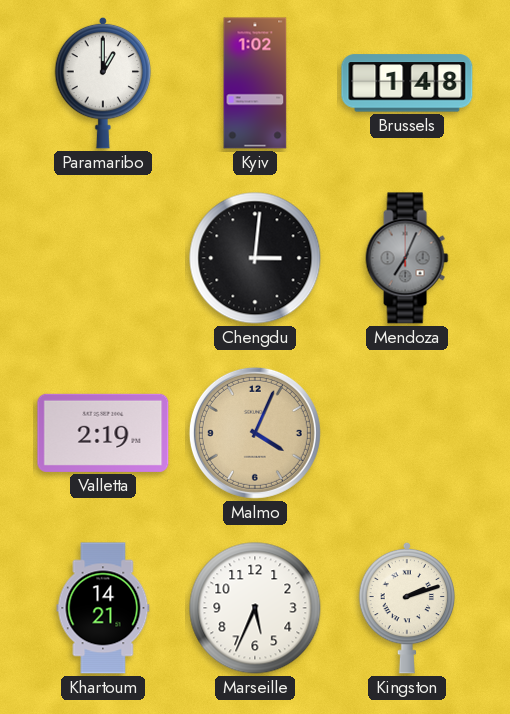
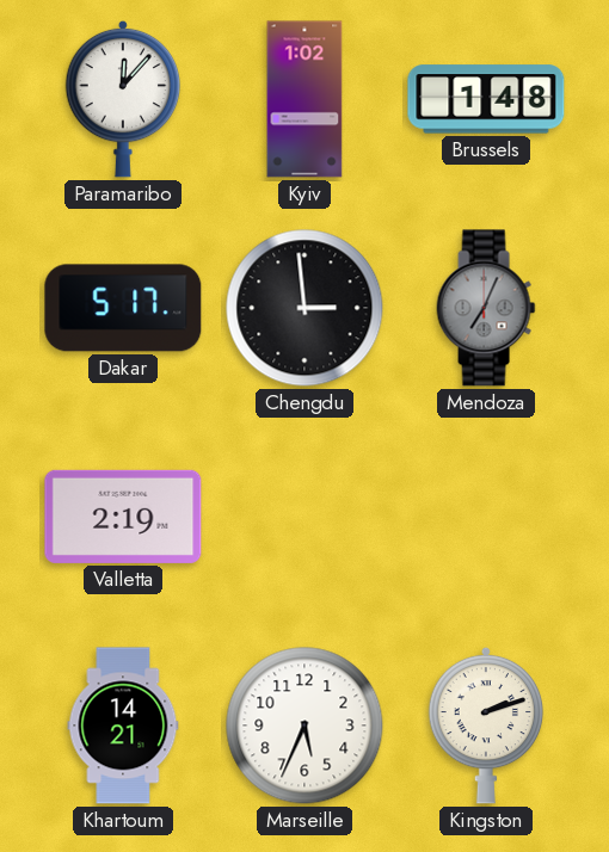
Paramaribo: 1:00 -> 12:07 (123, 99)
Dakar: none -> 5:17 (123, 308)
Chengdu: 3:01 -> 2:59 (304, 308)
Malmo: 4:04 -> none (255, 433)
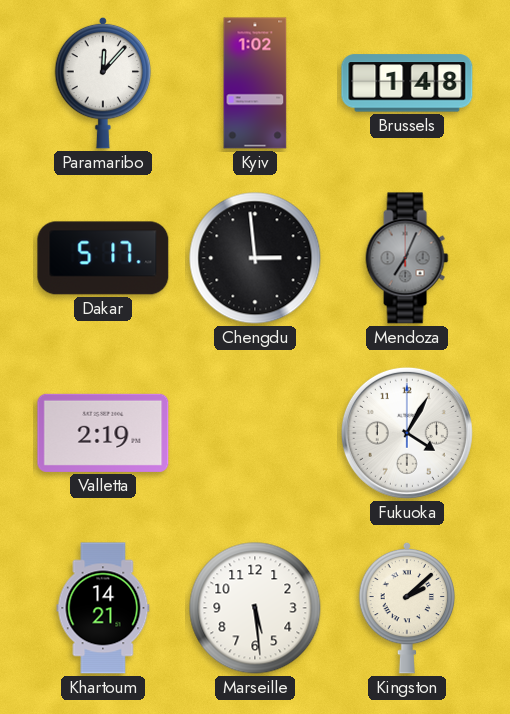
Fukuoka: none -> 4:05 (407, 433)
Marseille: 5:34 -> 5:29 (255, 608)
Kingston: 2:12 -> 2:08 (407, 608)
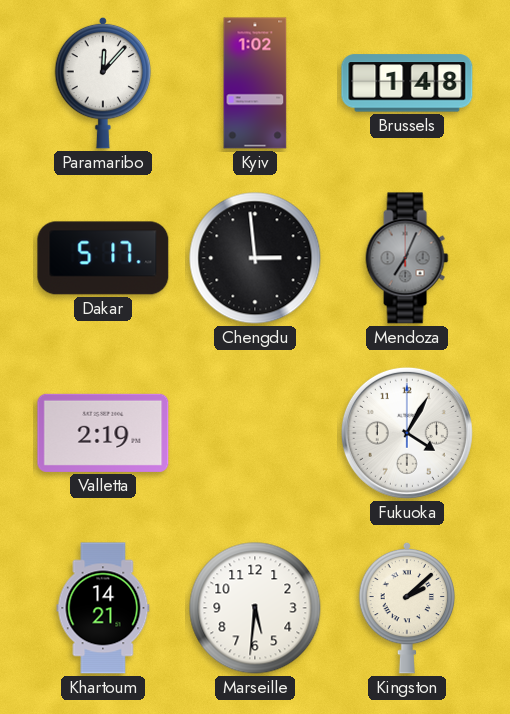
Marseille: 5:29 -> 5:31 (255, 608)
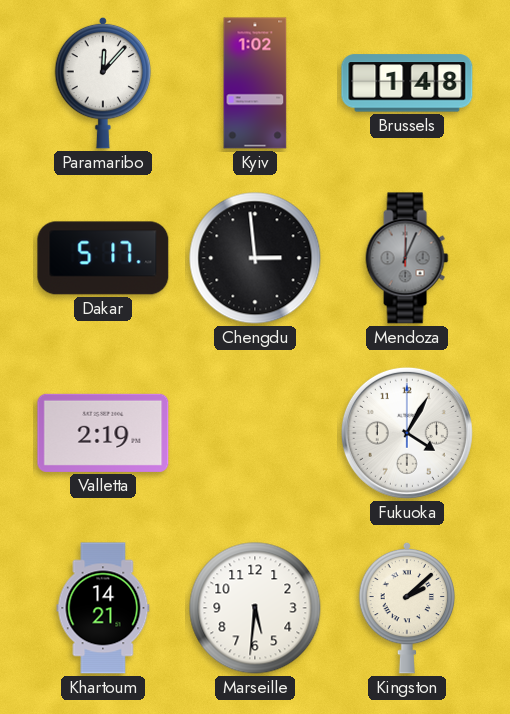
Mendoza: 7:04 -> 12:04 (407, 258)
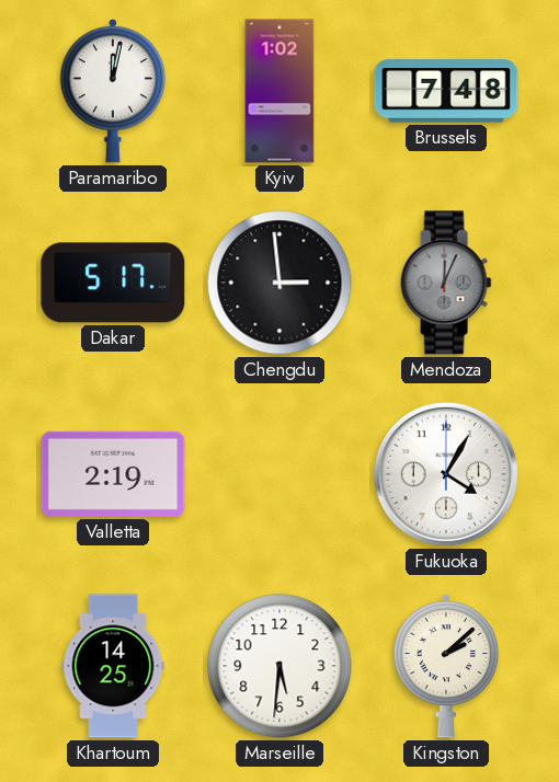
Paramaribo: 12:07 -> 12:02 (113, 91)
Brussels: 1:48 -> 7:48 (446, 91)
Khartoum: 14:21 -> 14:25 (113, 666)
